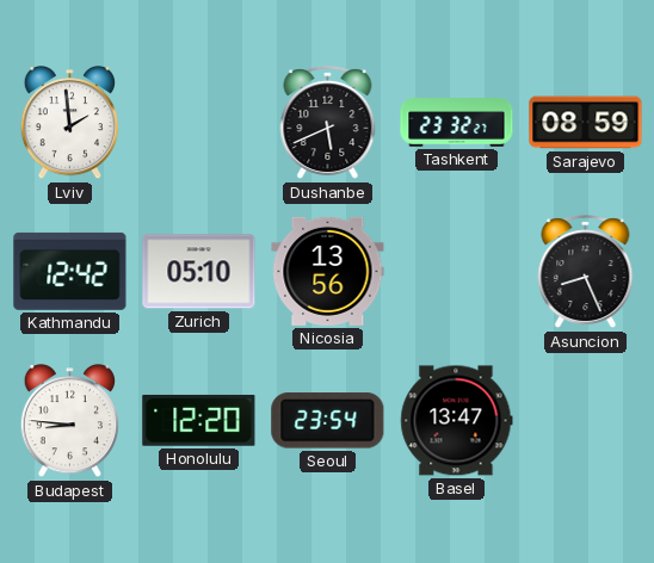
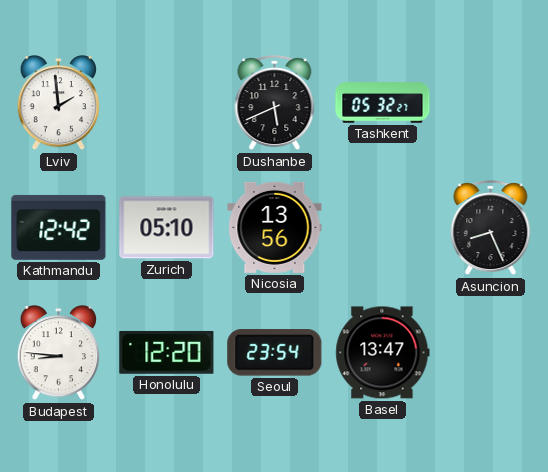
Tashkent: 23:32 -> 05:32 (383, 103)
Sarajevo: 08:59 -> none (586, 123)
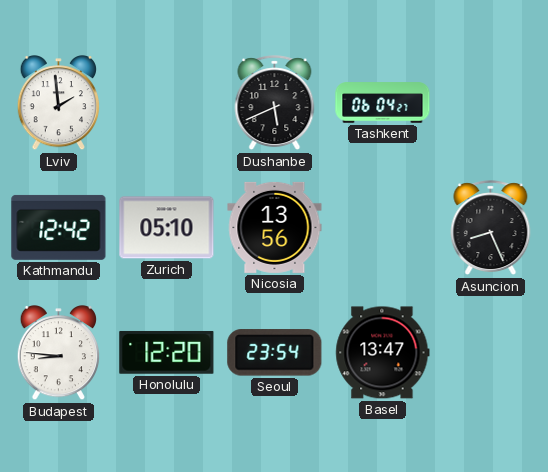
Tashkent: 05:32 -> 06:04 (383, 103)
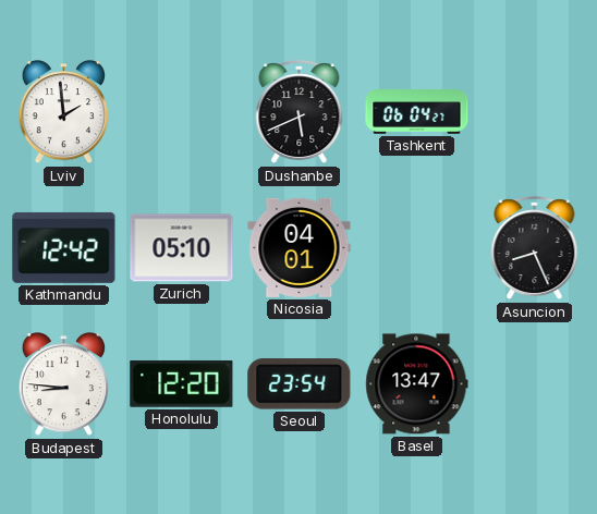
Nicosia: 13:56 -> 04:01 (300, 247)
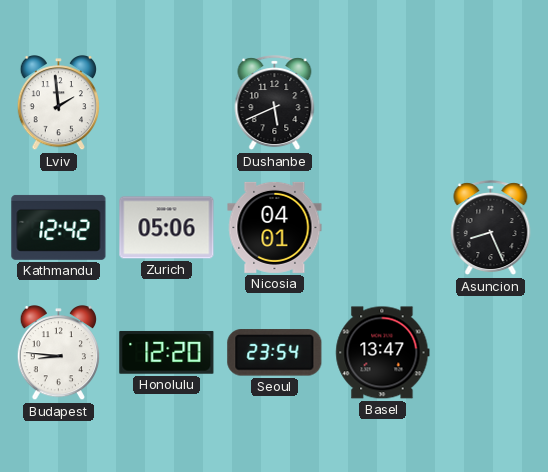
Tashkent: 06:04 -> none (417, 112)
Zurich: 05:10 -> 05:06 (167, 228)
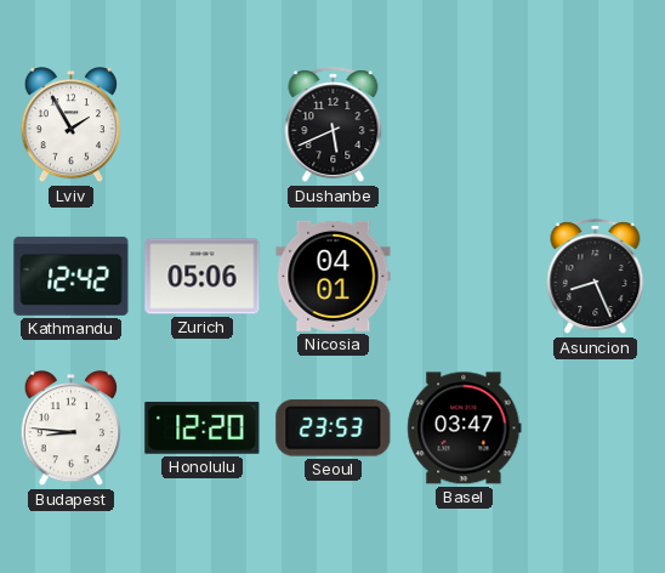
Lviv: 1:59 -> 1:55 (70, 125)
Seoul: 23:54 -> 23:53 (334, 429)
Basel: 13:47 -> 03:47 (465, 429)
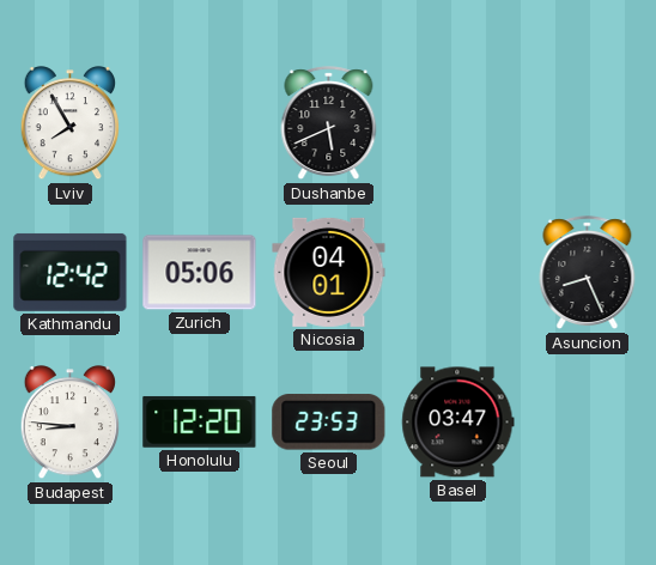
Lviv: 1:55 -> 7:55 (69, 123)
